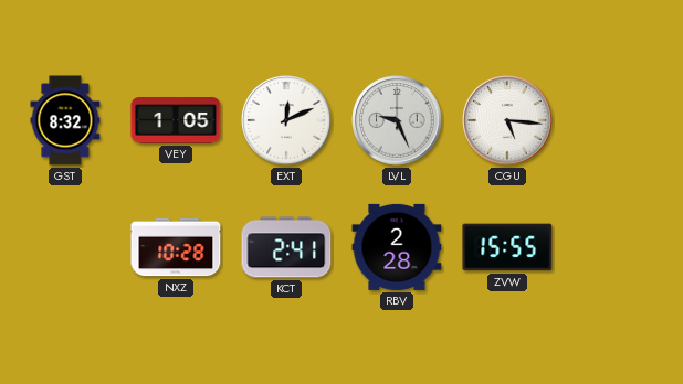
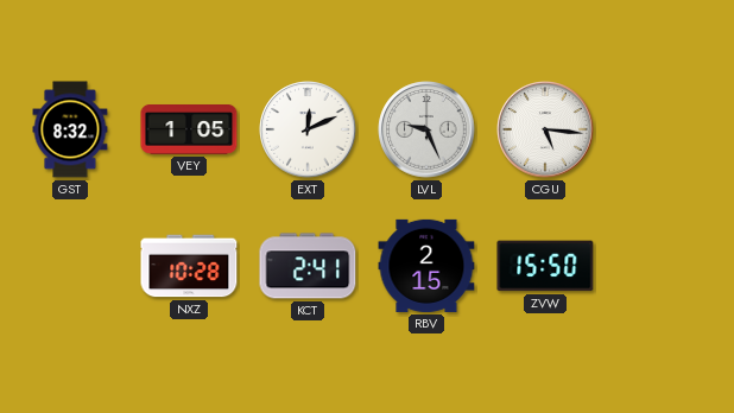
RBV: 2:28 -> 2:15 (426, 266)
ZVW: 15:55 -> 15:50 (545, 266)
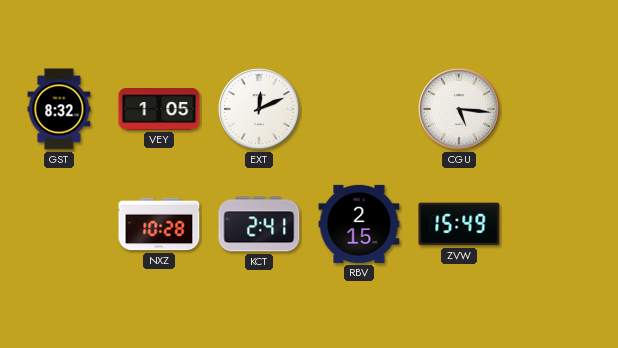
LVL: 9:26 -> none (426, 129)
ZVW: 15:50 -> 15:49 (459, 224)
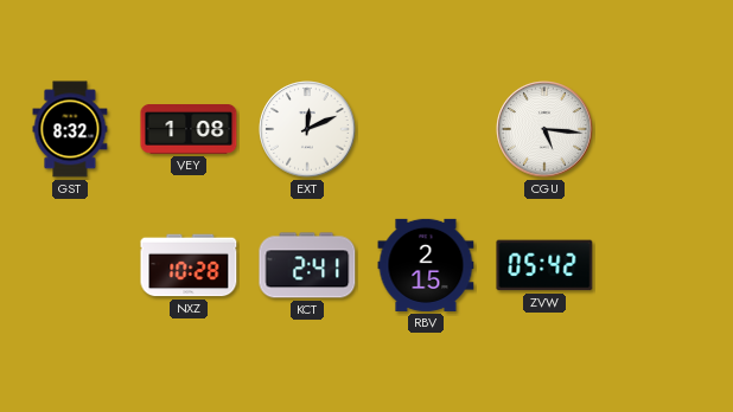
VEY: 1:05 -> 1:08 (189, 130)
ZVW: 15:49 -> 05:42 (544, 265)
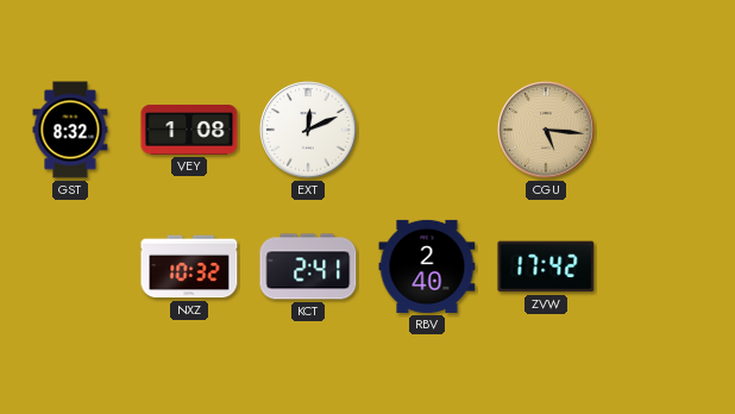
CGU dial: white -> champagne (546, 130)
NXZ: 10:28 -> 10:32 (189, 266)
RBV: 2:15 -> 2:40 (427, 266)
ZVW: 05:42 -> 17:42 (546, 266)
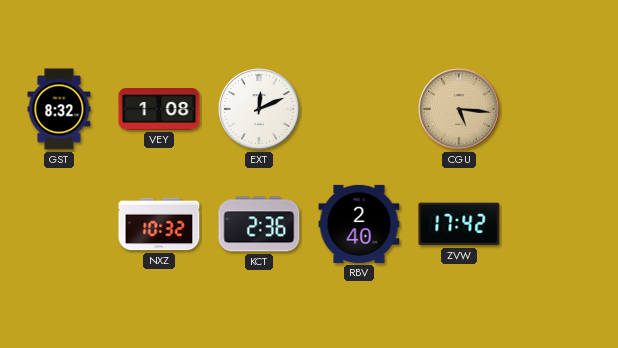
KCT: 2:41 -> 2:36 (259, 224)
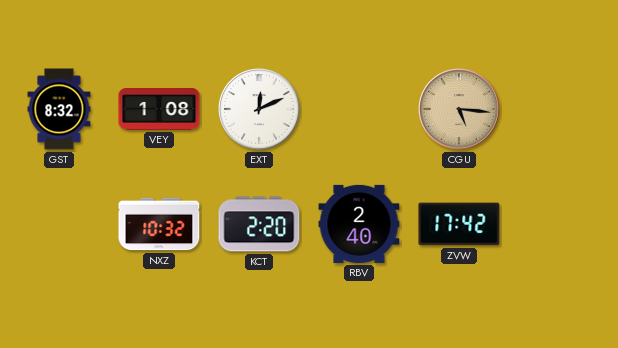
KCT: 2:36 -> 2:20 (259, 224)
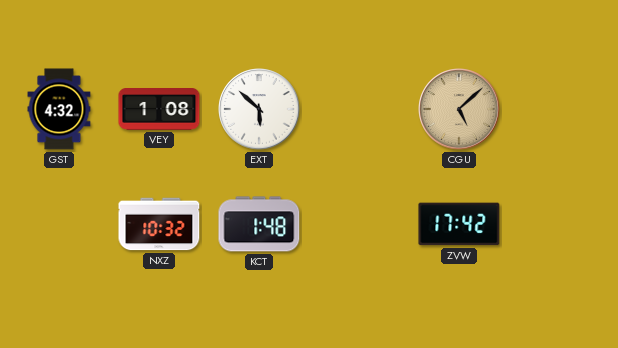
GST: 8:32 -> 4:32 (59, 109)
EXT: 12:11 -> 5:52 (259, 109)
CGU: 5:16 -> 5:08 (459, 109)
KCT: 2:20 -> 1:48 (259, 224)
RBV: 2:40 -> none (359, 224)
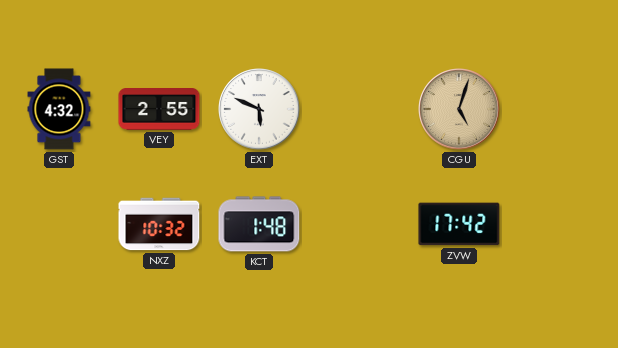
VEY: 1:08 -> 2:55 (159, 110)
EXT: 5:52 -> 5:49 (259, 109)
CGU: 5:08 -> 5:03 (459, 109)
